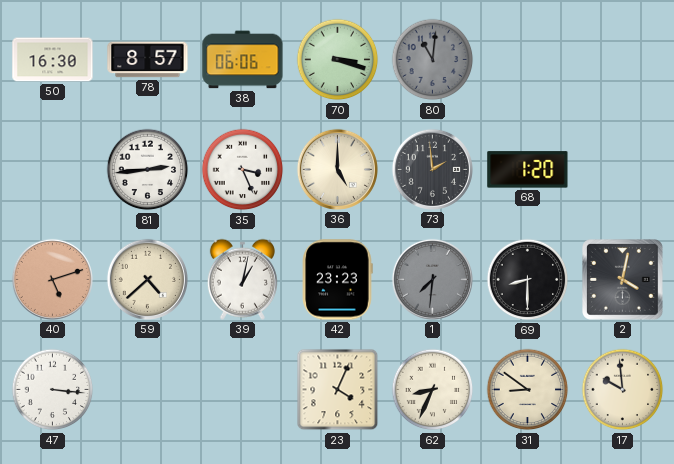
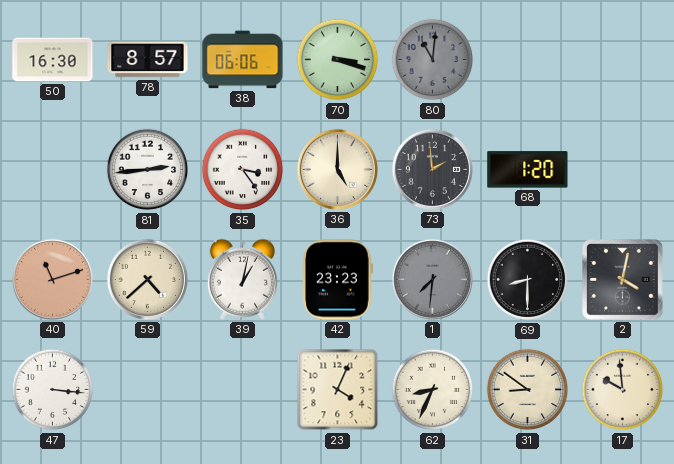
35: 3:26 -> 3:24 (243, 170)
40: 5:12 -> 11:12 (52, 279)
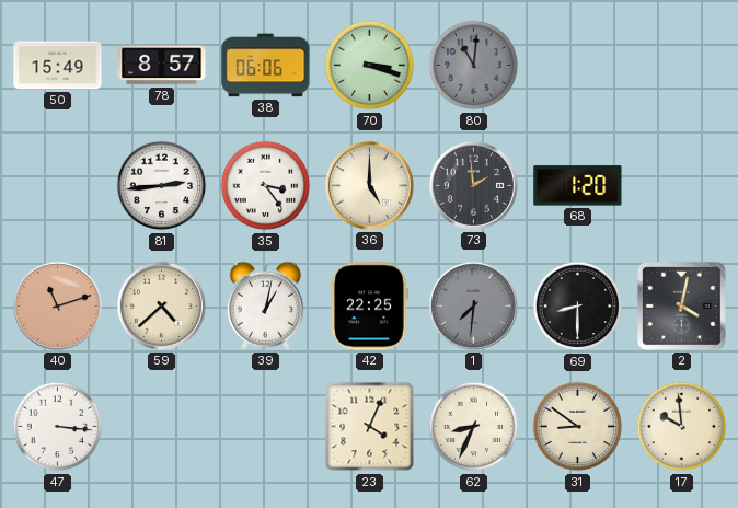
50: 16:30 -> 15:49 (58, 66)
42: 23:23 -> 22:25 (369, 307)
